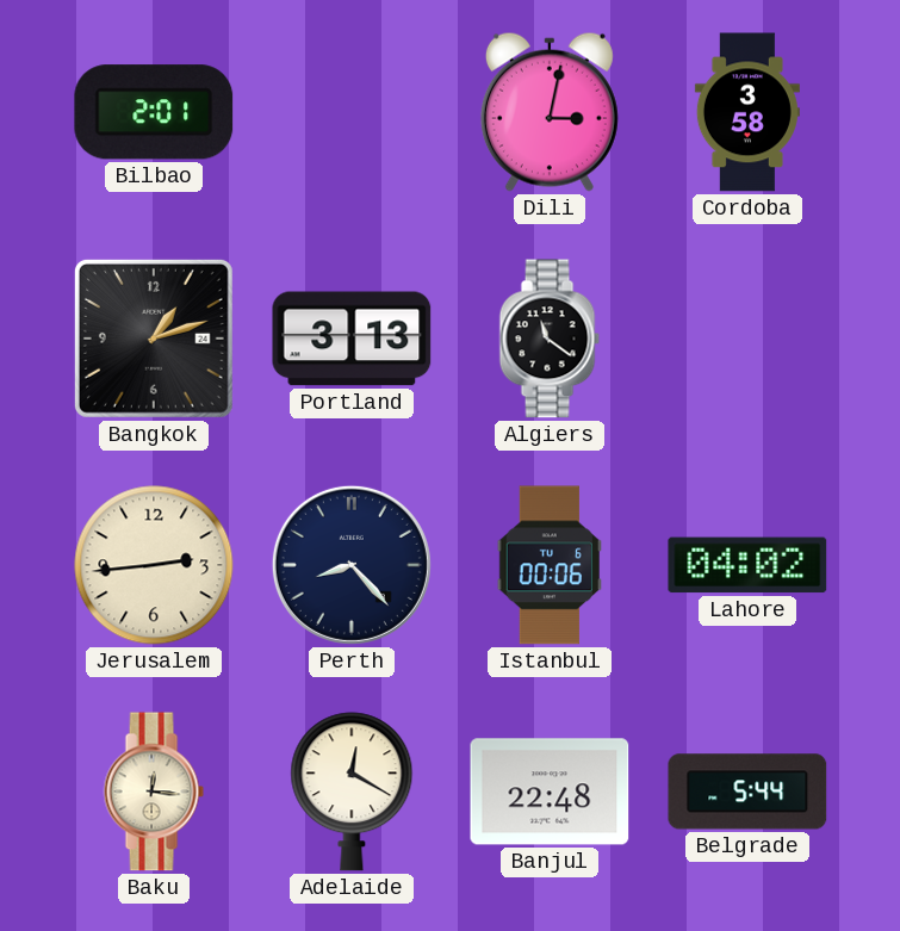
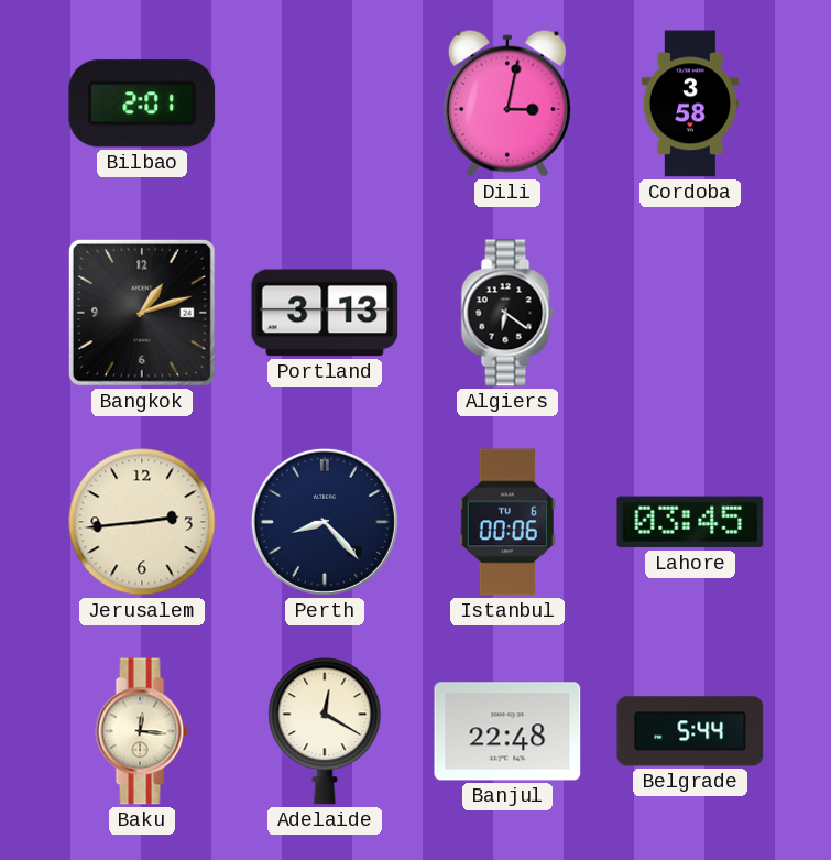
Algiers: 11:21 -> 6:21 (507, 313)
Lahore: 04:02 -> 03:45 (690, 522)
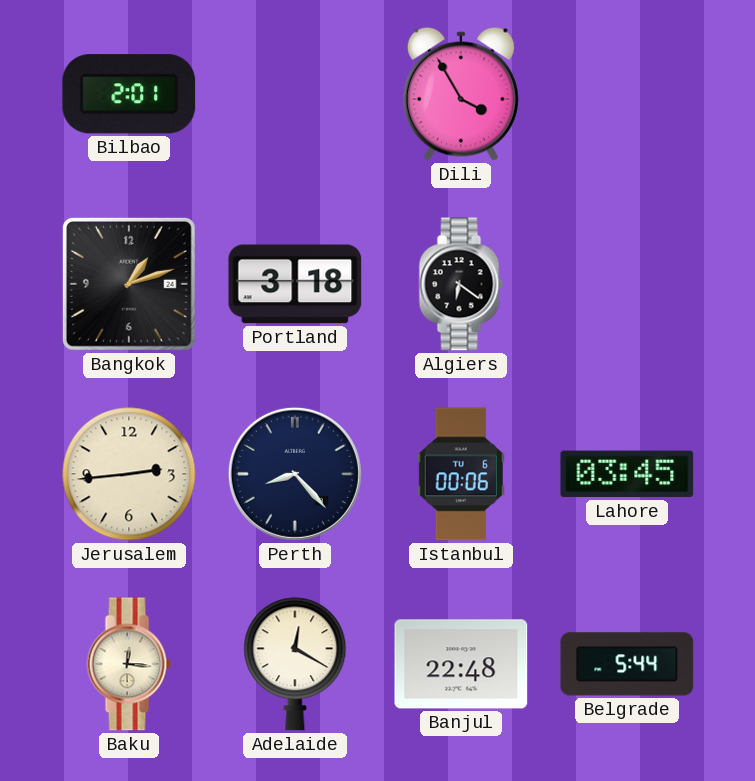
Dili: 3:02 -> 3:55 (461, 94)
Cordoba: 3:58 -> none (690, 104)
Portland: 3:13 -> 3:18 (295, 284)
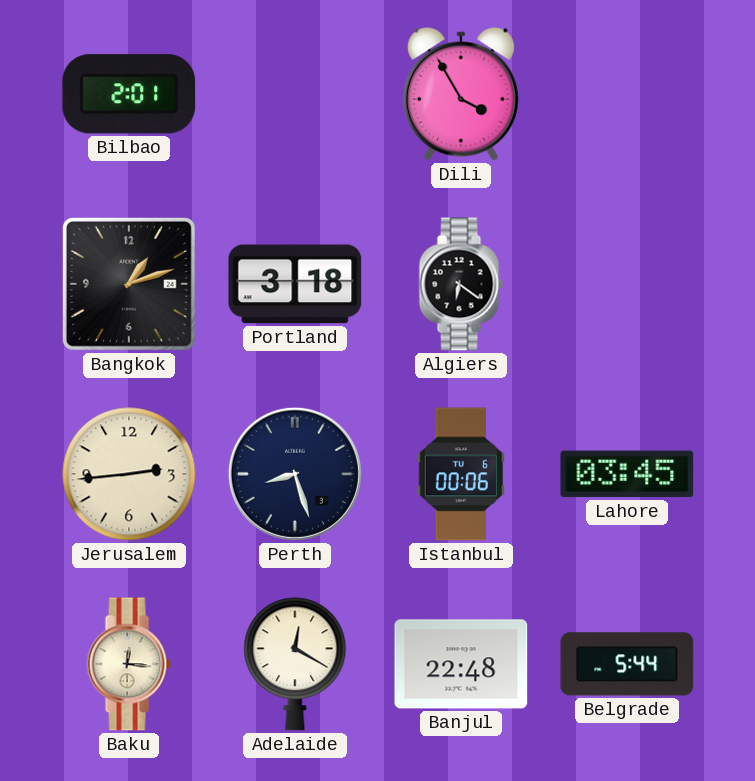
Perth: 8:23 -> 8:27 (295, 474)
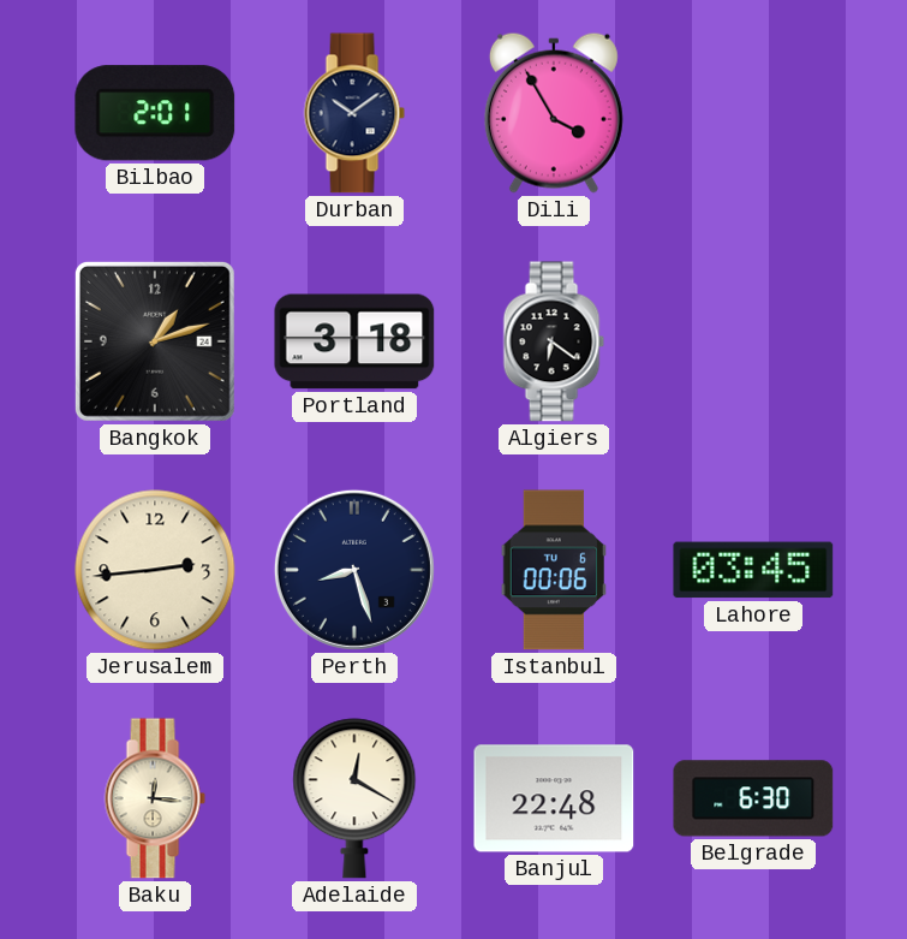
Durban: none -> 10:09 (354, 113)
Belgrade: 5:44 -> 6:30 (753, 798)
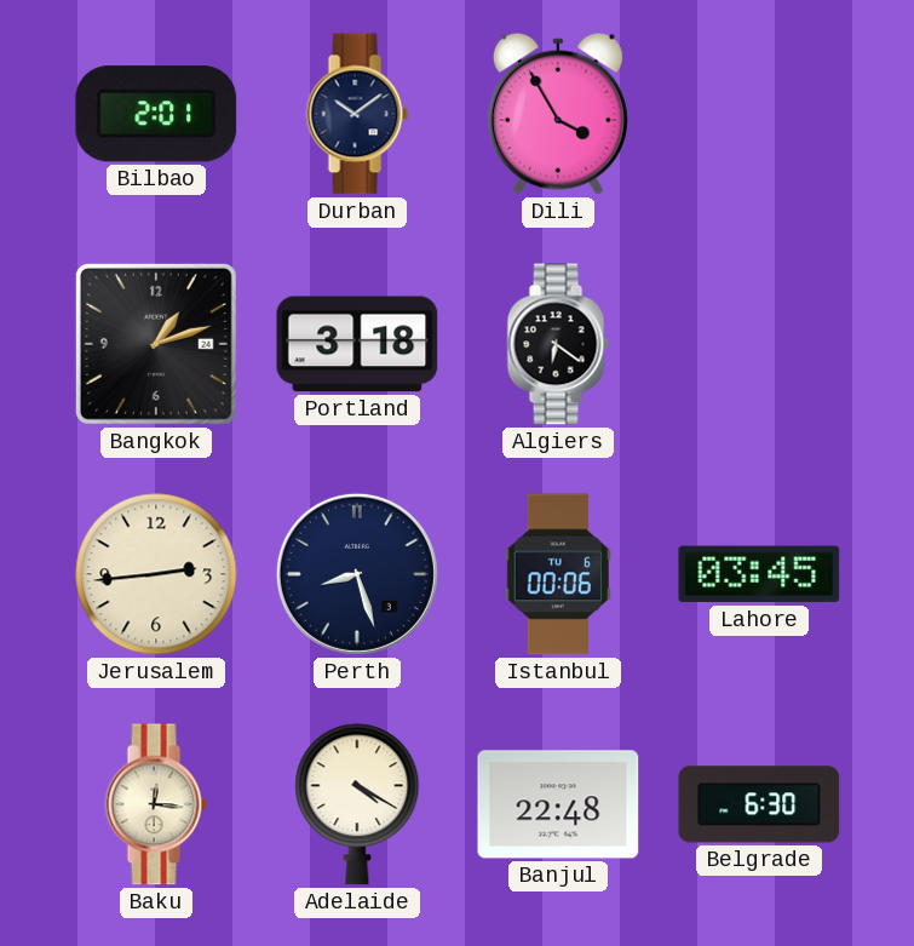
Adelaide: 12:20 -> 4:20 (357, 804)
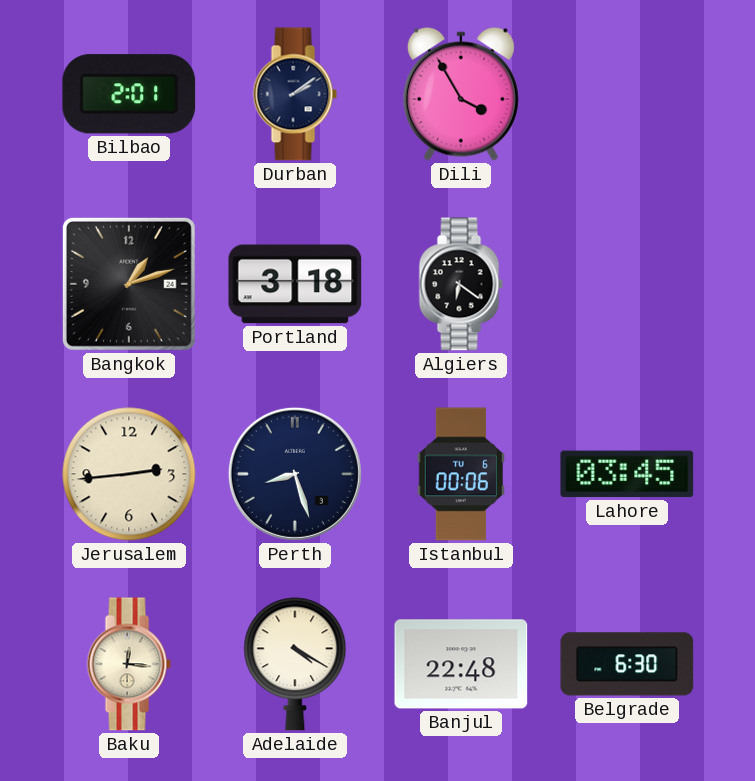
Durban: 10:09 -> 2:09 (295, 94)
